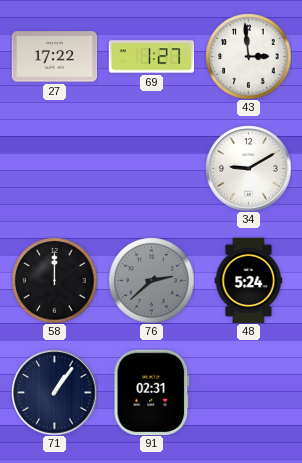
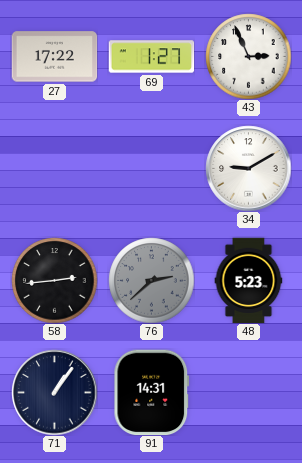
43: 2:59 -> 2:56 (248, 56)
58: 12:00 -> 2:44 (54, 280)
48: 5:24 -> 5:23 (249, 280)
91: 02:31 -> 14:31 (152, 392)
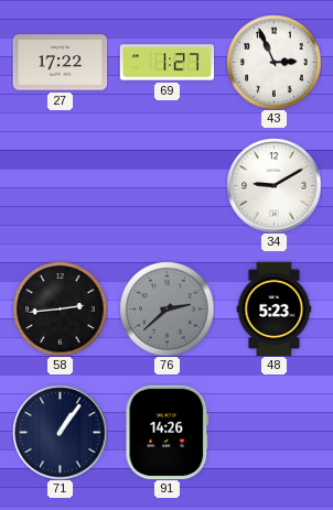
91: 14:31 -> 14:26 (168, 432)
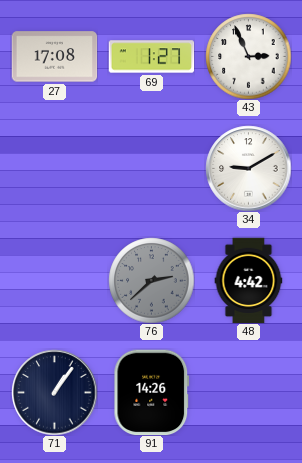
27: 17:22 -> 17:08 (54, 57)
58: 2:44 -> none (60, 308)
48: 5:23 -> 4:42 (249, 280)
